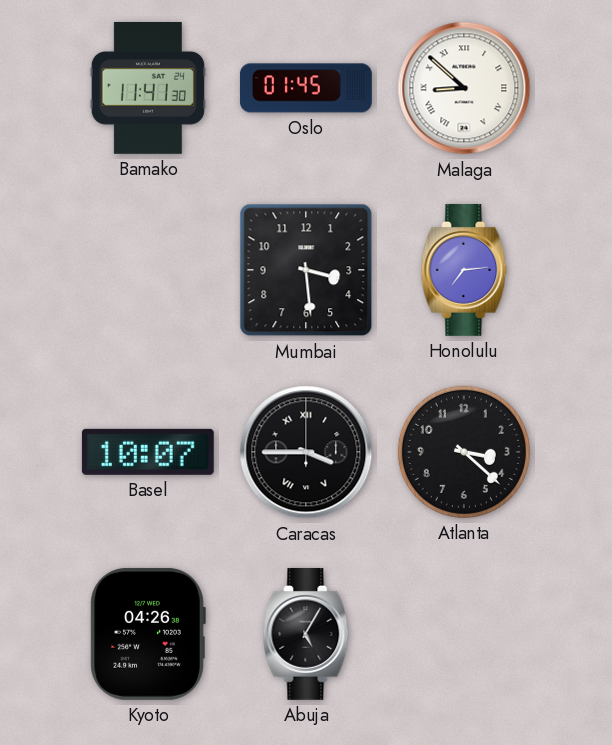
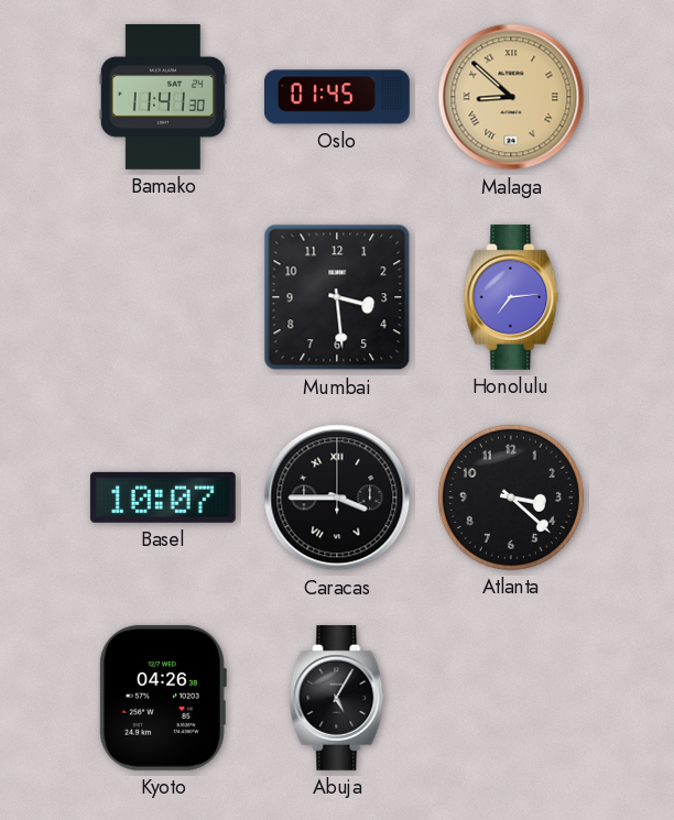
Malaga dial: white -> champagne (511, 97)
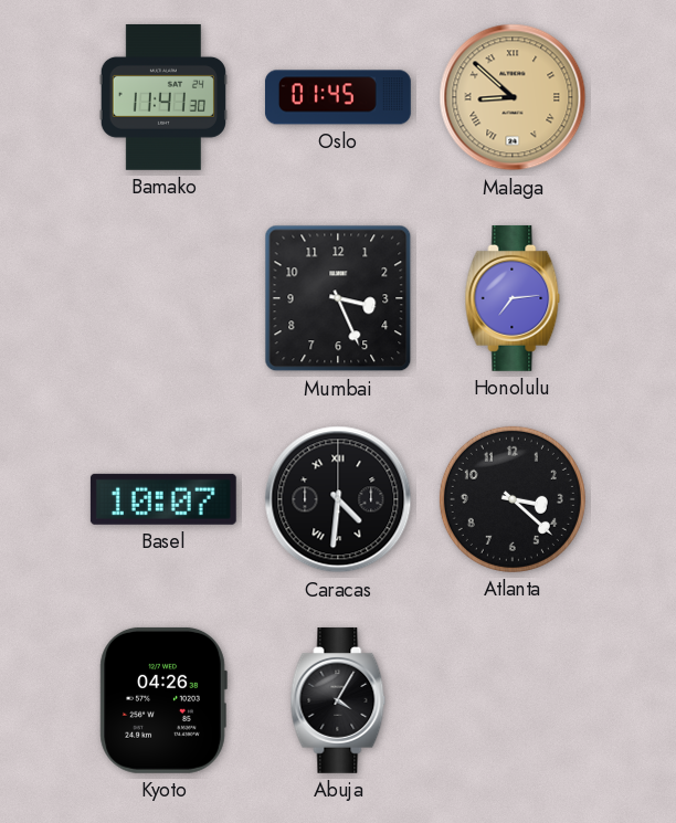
Mumbai: 3:29 -> 3:26 (338, 298)
Caracas: 3:45 -> 4:31 (338, 499)
Abuja: 5:05 -> 4:05 (338, 700)
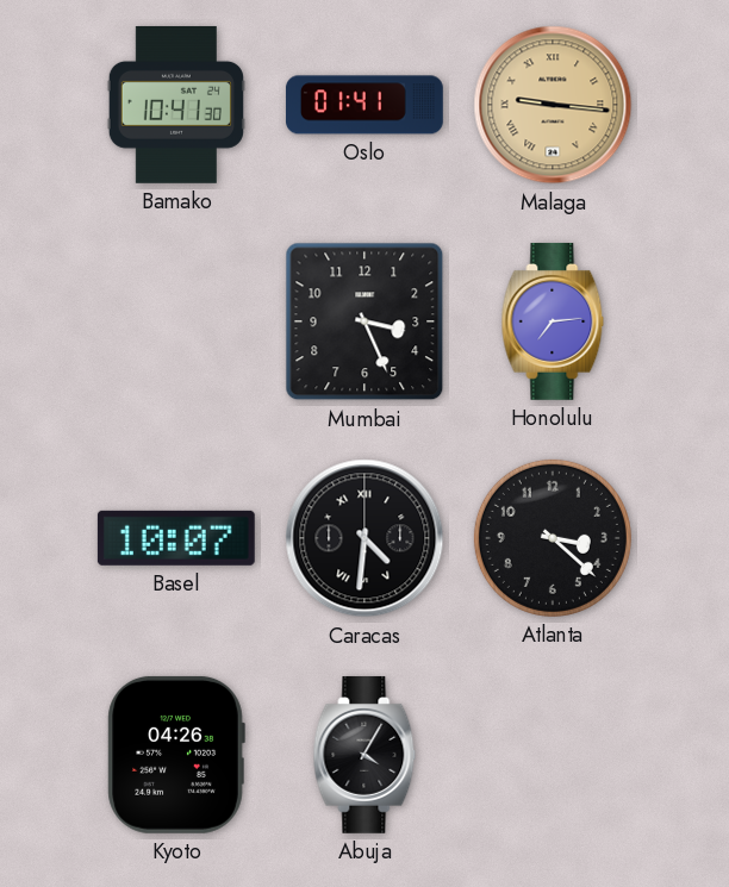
Bamako: 11:41 -> 10:41 (176, 105)
Oslo: 01:45 -> 01:41 (364, 105)
Malaga: 8:52 -> 9:16 (553, 105)
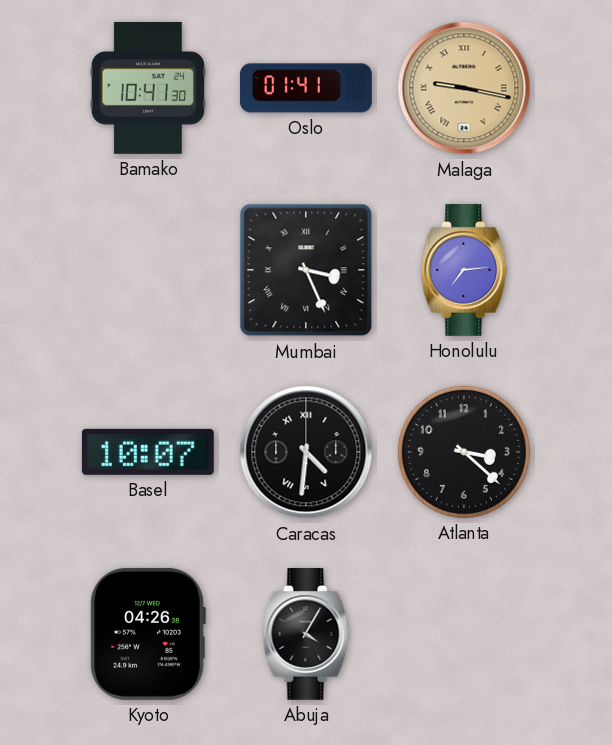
Malaga: 9:16 -> 9:17 (464, 88)
Mumbai numerals: Arabic -> Roman (306, 270)
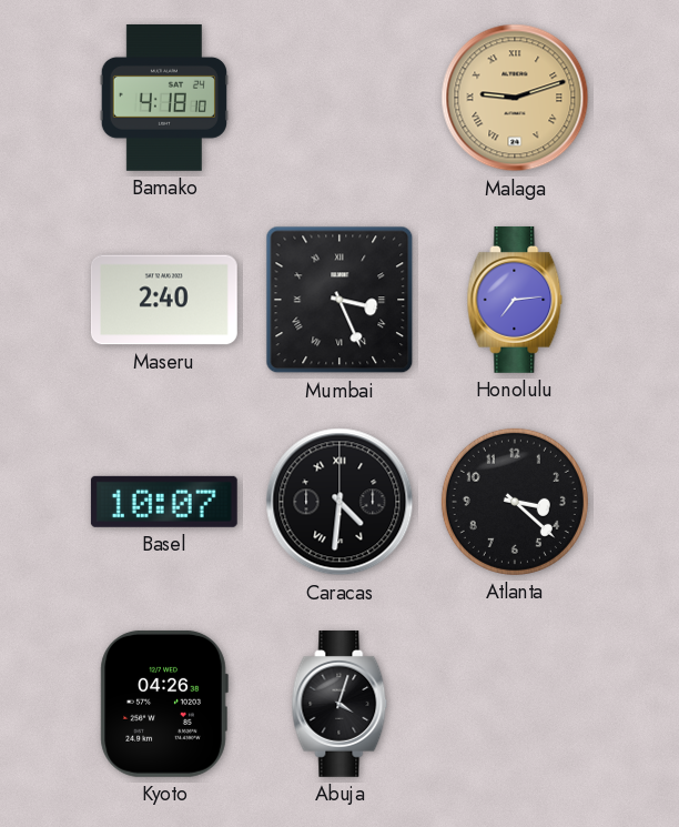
Bamako: 10:41 -> 4:18 (164, 98)
Oslo: 01:41 -> none (306, 88)
Malaga: 9:17 -> 9:12 (515, 98)
Maseru: none -> 2:40 (164, 300)
Abuja: 4:05 -> 4:03 (339, 704)
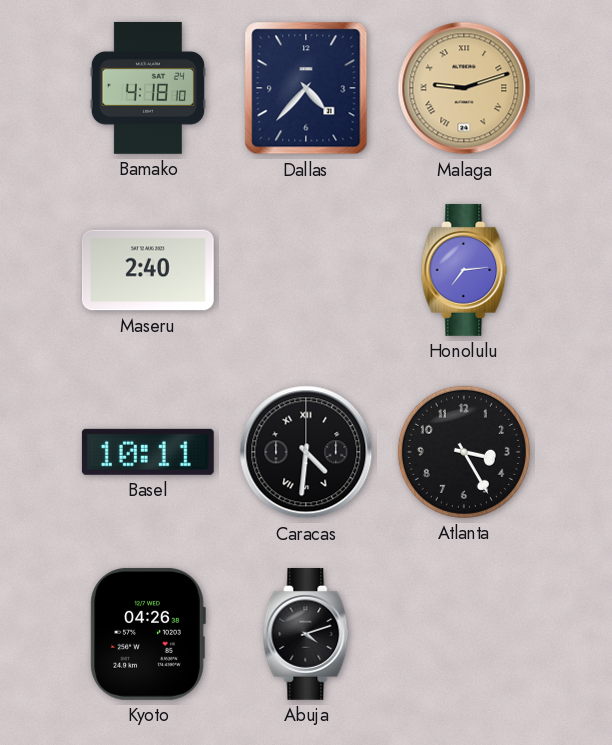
Dallas: none -> 4:37 (306, 88)
Mumbai: 3:26 -> none (339, 300)
Basel: 10:07 -> 10:11 (148, 452)
Atlanta: 3:22 -> 3:25 (464, 452)
Abuja: 4:03 -> 4:12 (306, 634)
